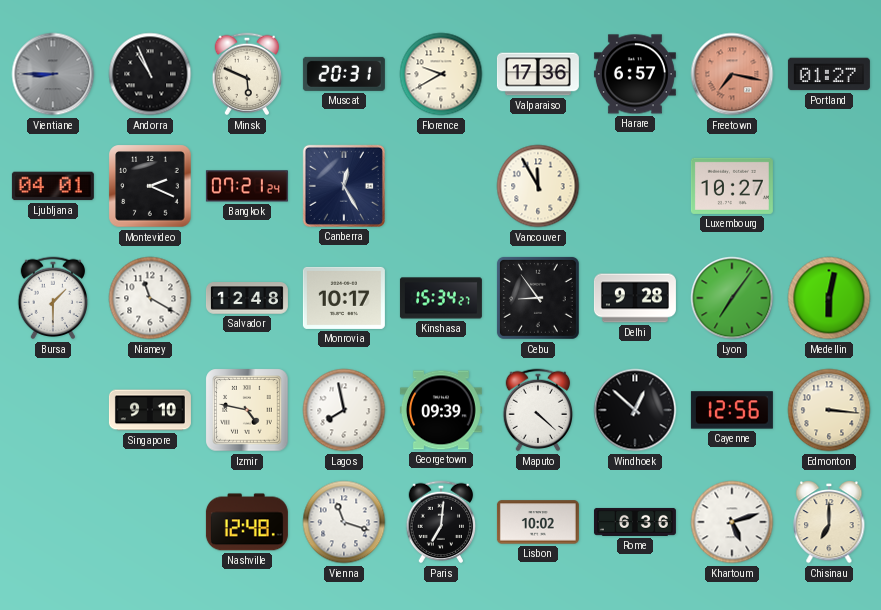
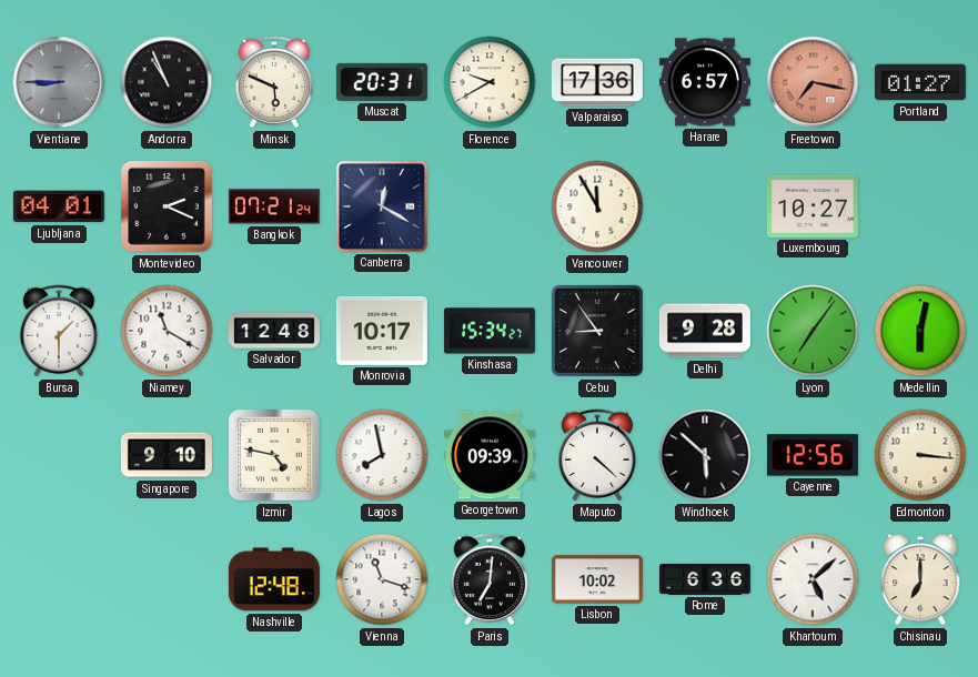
Canberra: 12:25 -> 12:20 (382, 206)
Windhoek: 12:52 -> 5:52 (705, 455)
Khartoum: 5:12 -> 5:08 (813, 579)
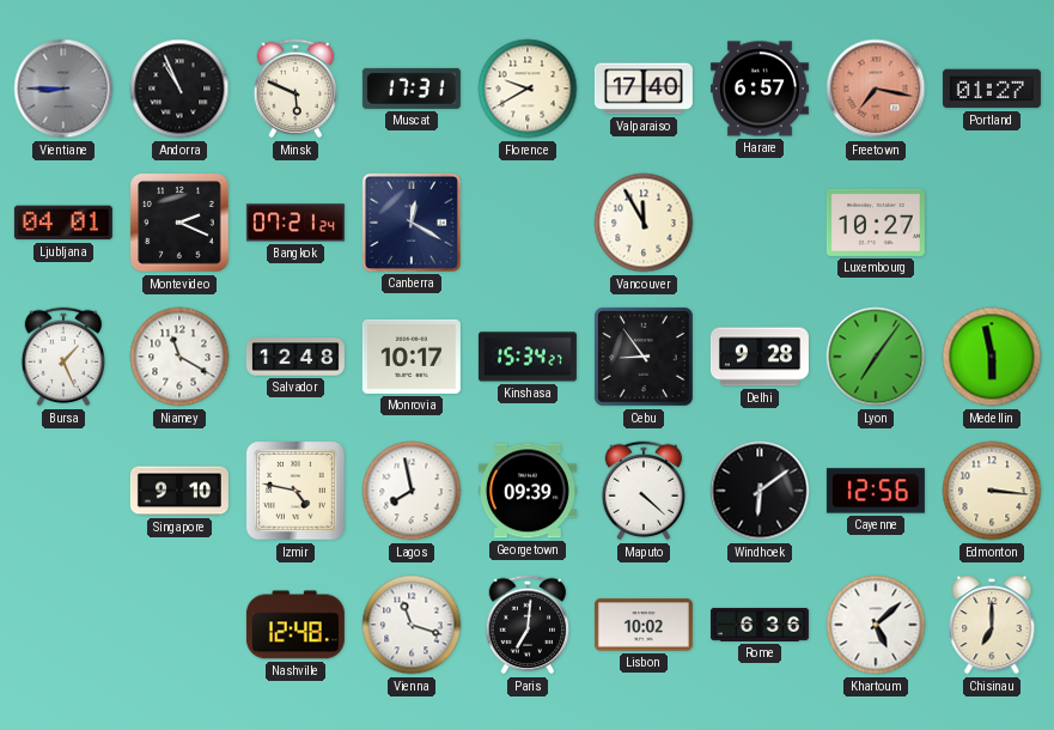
Muscat: 20:31 -> 17:31 (412, 89)
Valparaiso: 17:36 -> 17:40 (644, 89)
Bursa: 1:30 -> 1:26 (63, 357)
Medellin: 6:02 -> 5:58 (992, 357)
Windhoek: 5:52 -> 6:09 (760, 491)
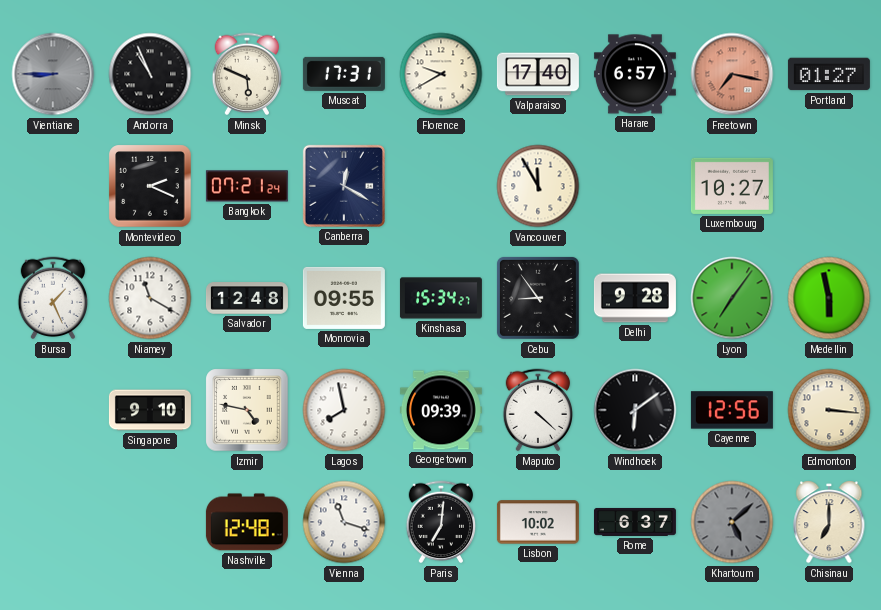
Ljubljana: 04:01 -> none (63, 223)
Monrovia: 10:17 -> 09:55 (344, 298)
Rome: 6:36 -> 6:37 (635, 522)
Khartoum dial: white -> grey (732, 522)
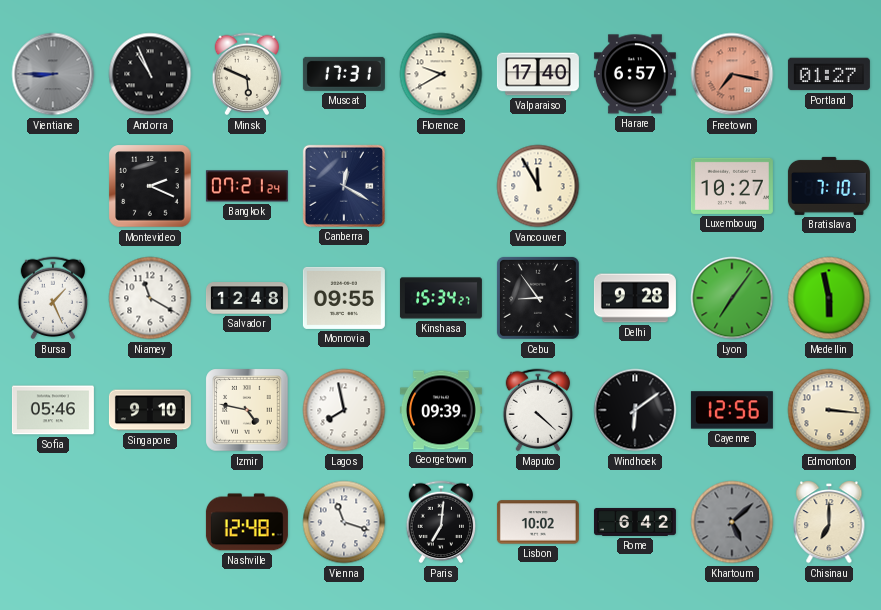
Bratislava: none -> 7:10 (829, 186)
Sofia: none -> 05:46 (53, 410)
Rome: 6:37 -> 6:42 (635, 522)
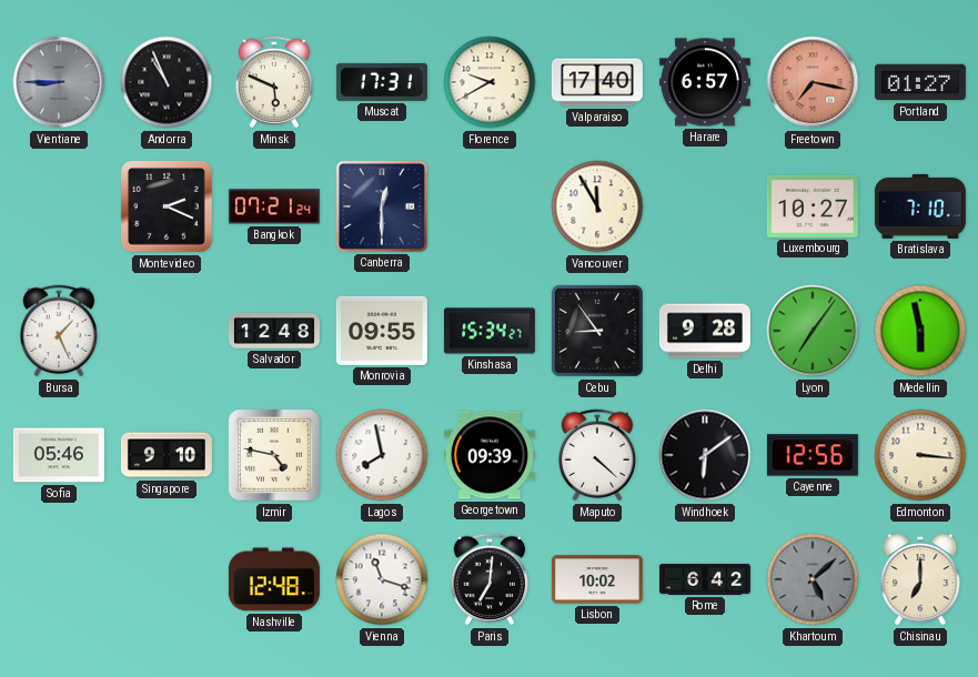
Canberra: 12:20 -> 12:30 (382, 206)
Niamey: 11:20 -> none (150, 298)
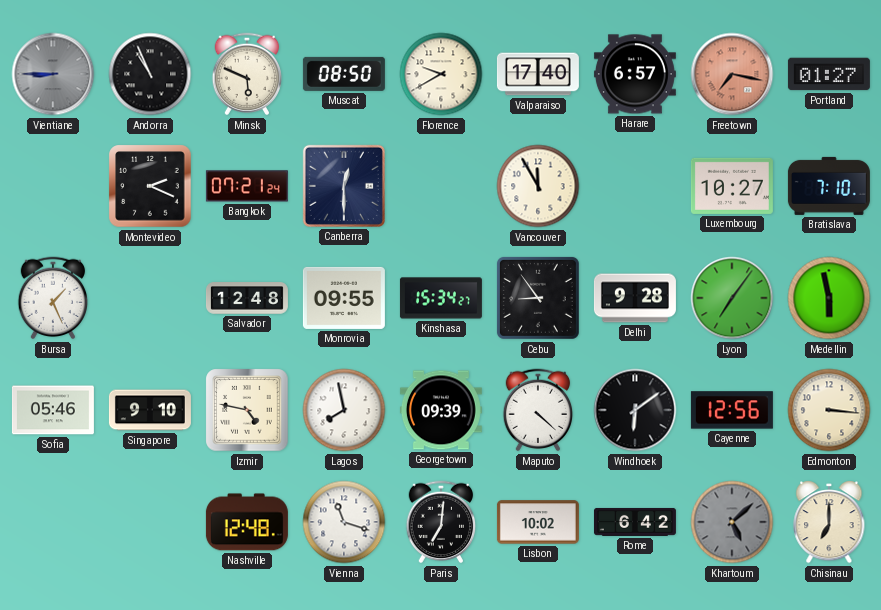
Muscat: 17:31 -> 08:50 (344, 74)
